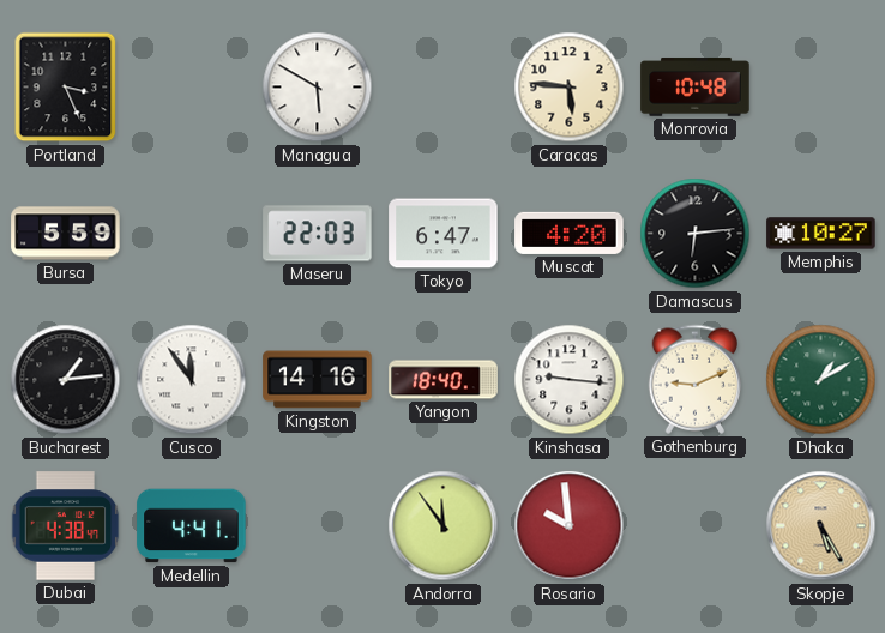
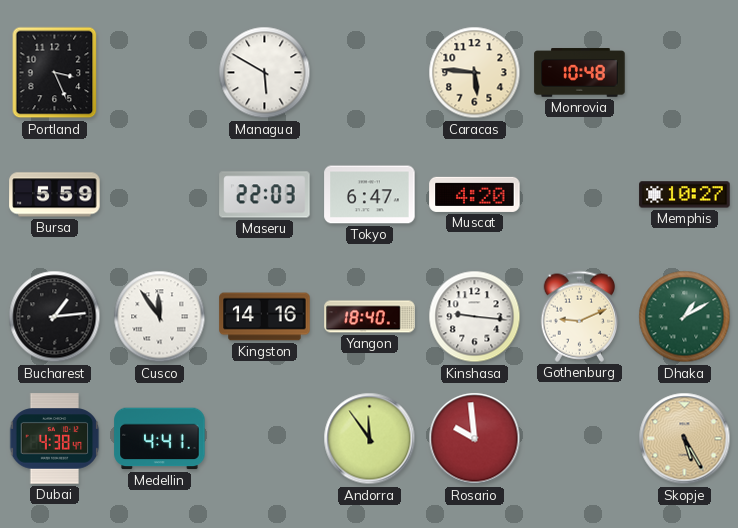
Damascus: 6:14 -> none (696, 234)
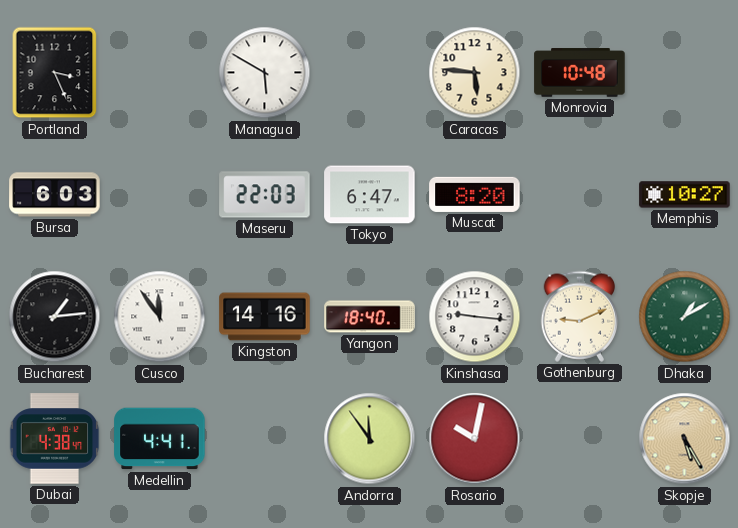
Bursa: 5:59 -> 6:03 (55, 195)
Muscat: 4:20 -> 8:20 (475, 194)
Rosario: 9:59 -> 10:02 (475, 439)
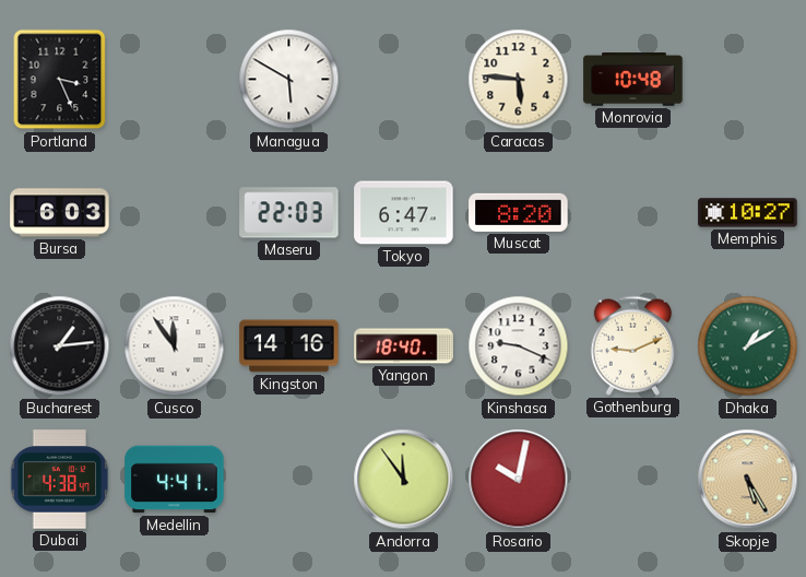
Kinshasa: 9:16 -> 9:19 (519, 346)
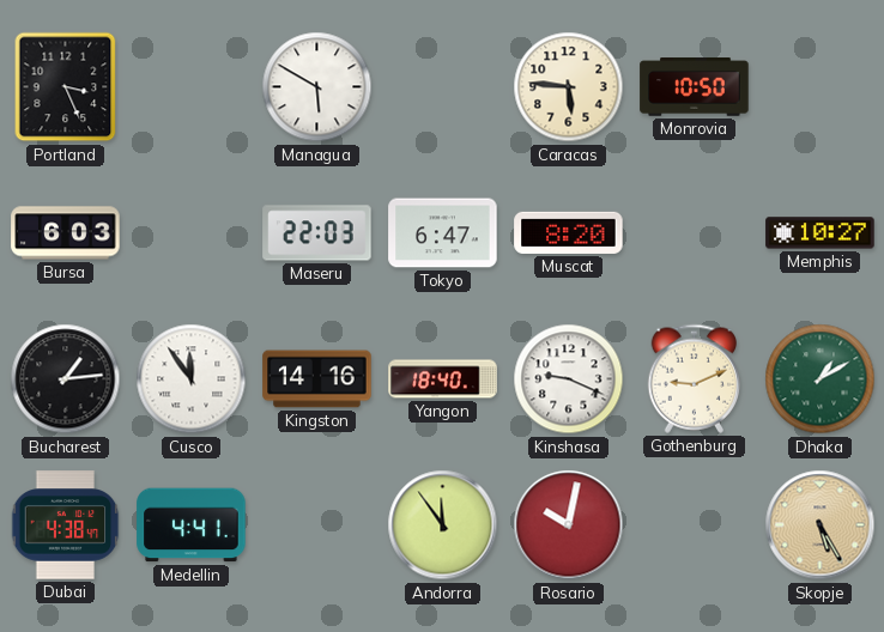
Monrovia: 10:48 -> 10:50 (695, 87)
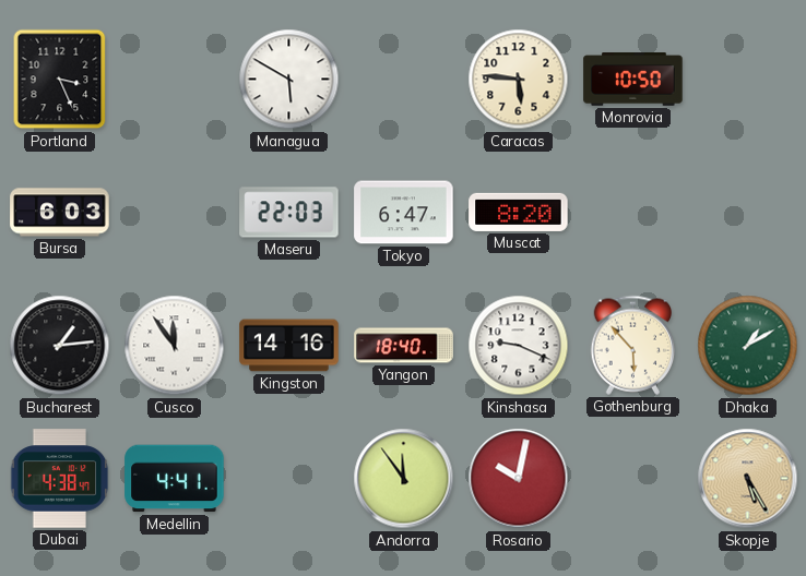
Memphis: 10:27 -> none (821, 233)
Gothenburg: 9:11 -> 5:53 (633, 345)
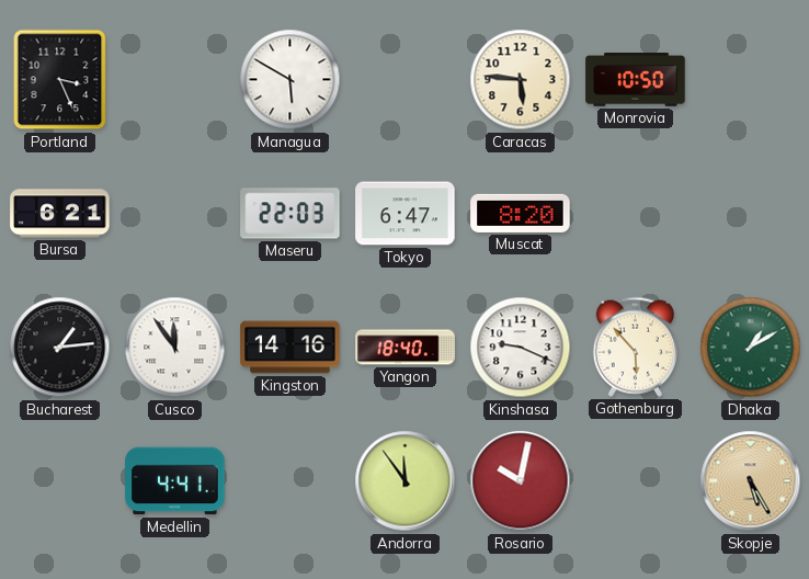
Bursa: 6:03 -> 6:21 (60, 214)
Dubai: 4:38 -> none (60, 479)
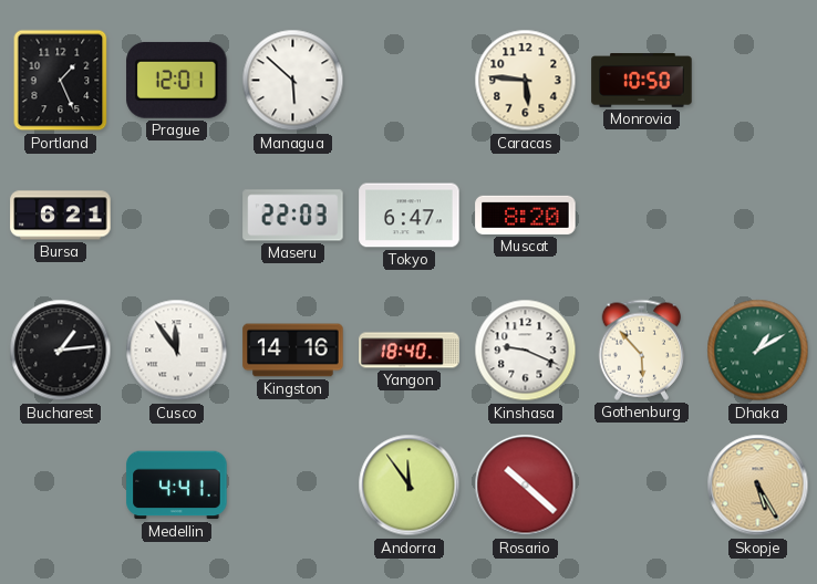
Portland: 3:26 -> 1:26 (61, 81)
Prague: none -> 12:01 (177, 80)
Managua: 5:50 -> 5:52 (293, 81)
Rosario: 10:02 -> 10:22 (526, 486)
